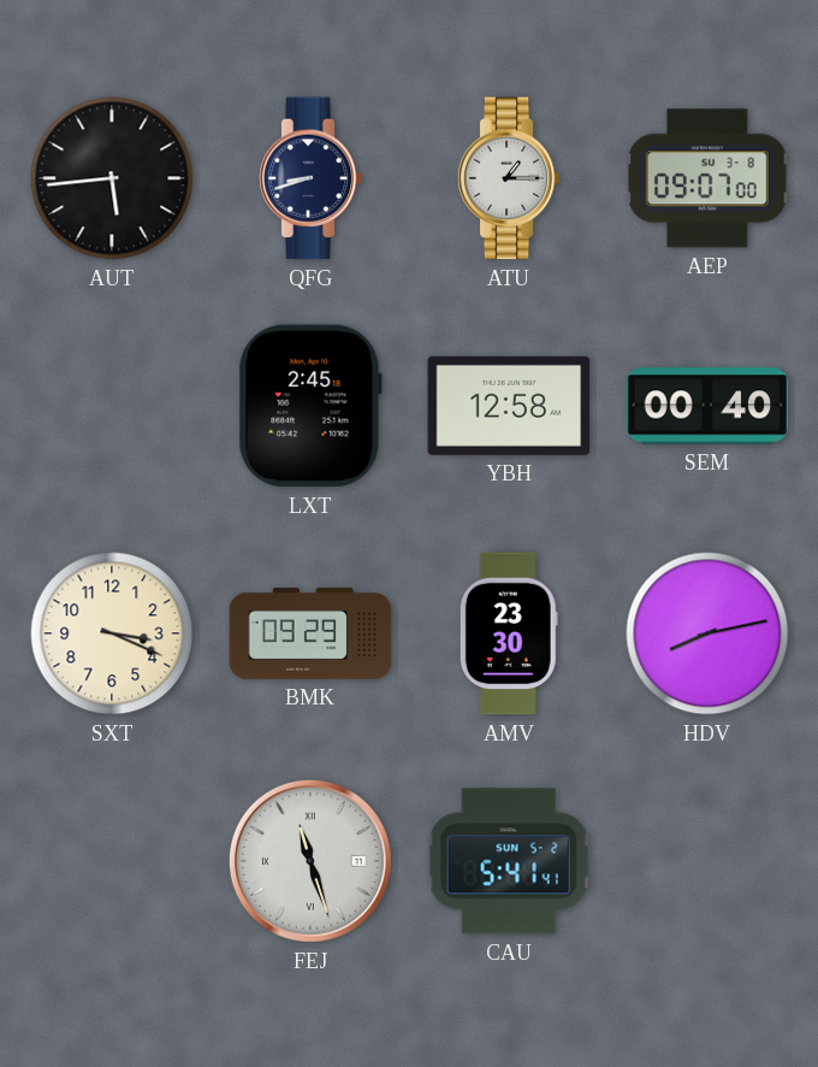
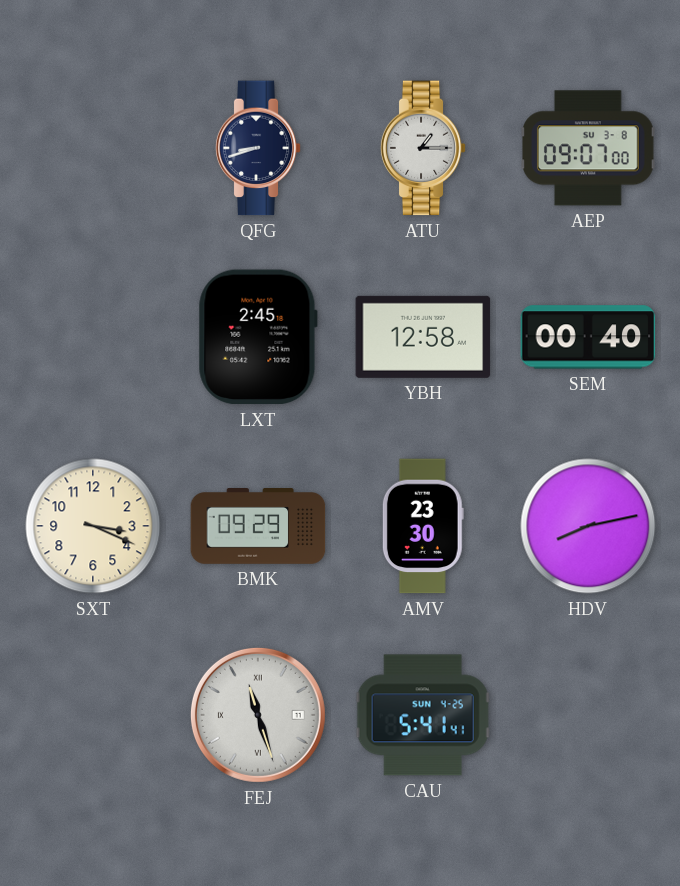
AUT: 5:44 -> none (112, 178)
CAU date: SUN 5-2 -> SUN 4-25 (423, 715)
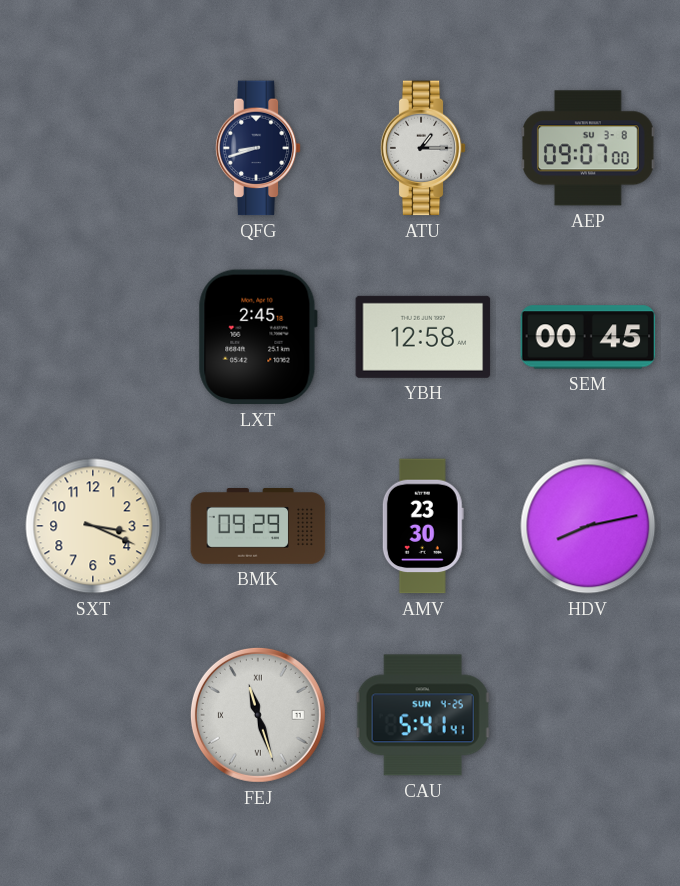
SEM: 00:40 -> 00:45 (588, 337)
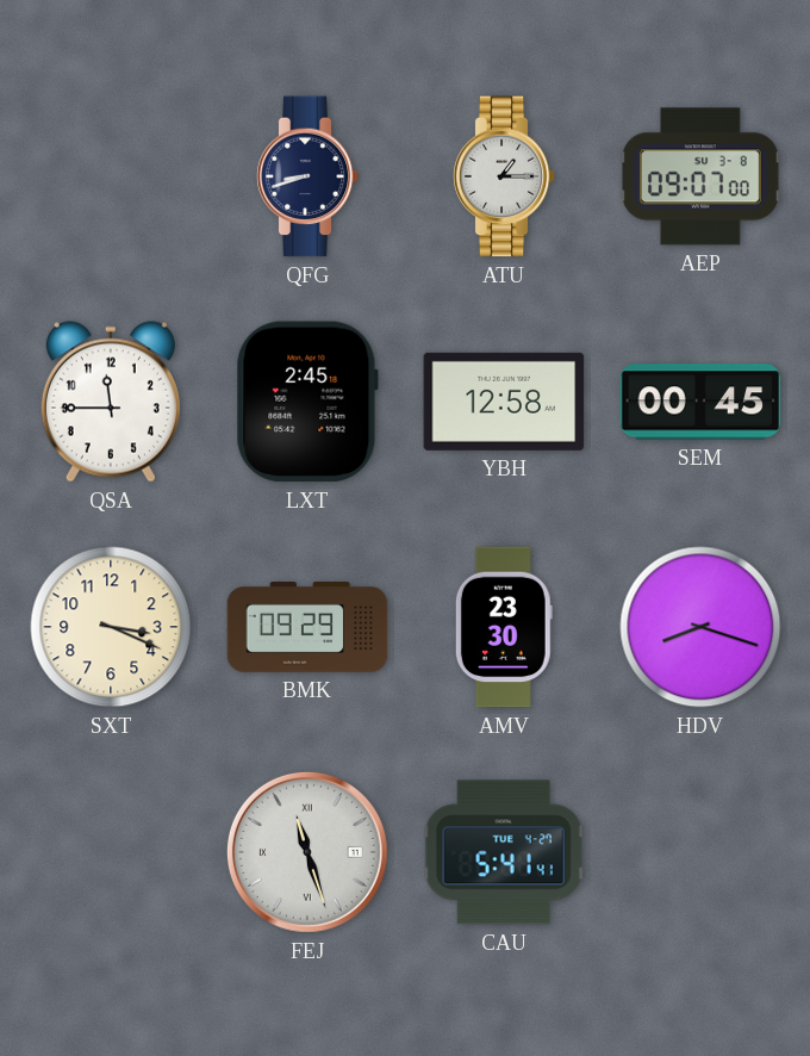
QSA: none -> 11:45 (111, 402)
HDV: 8:13 -> 8:18 (700, 627)
CAU date: SUN 4-25 -> TUE 4-27 (504, 852)
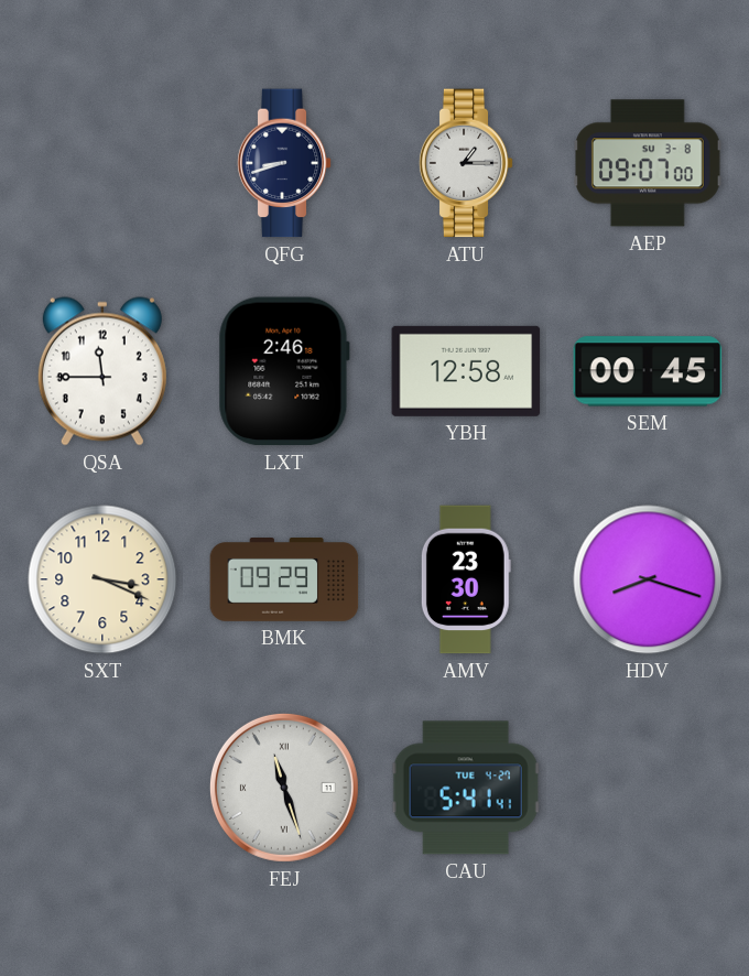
LXT: 2:45 -> 2:46 (284, 371)
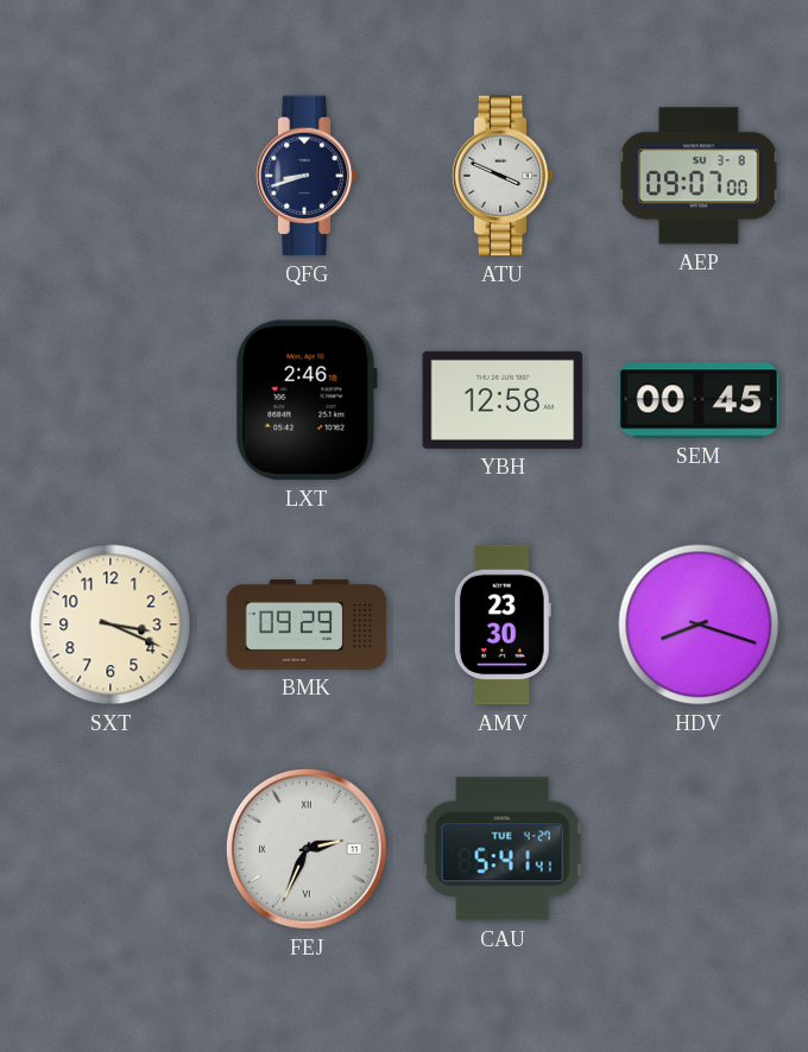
ATU: 1:15 -> 3:49 (503, 176)
QSA: 11:45 -> none (102, 371)
FEJ: 11:27 -> 2:34 (307, 849)
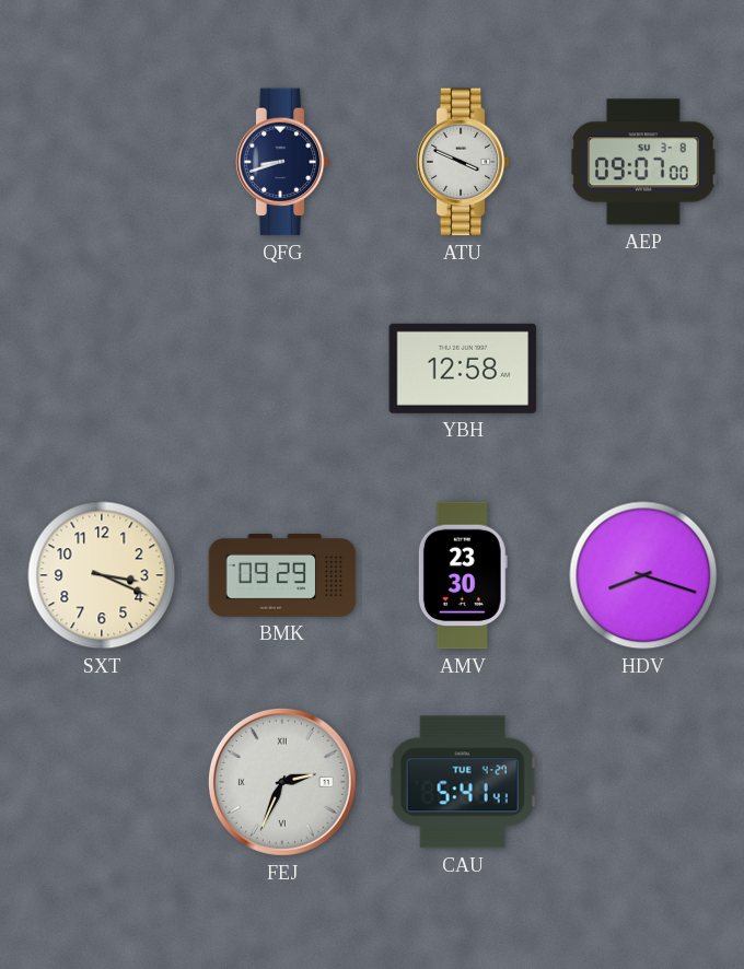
LXT: 2:46 -> none (307, 400)
SEM: 00:45 -> none (699, 400)
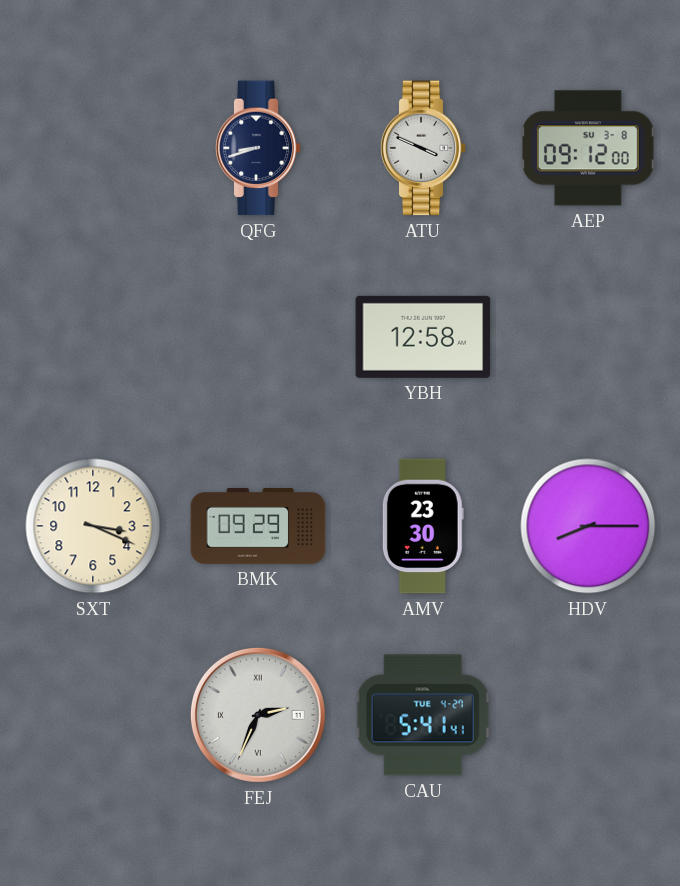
AEP: 09:07 -> 09:12 (589, 148)
HDV: 8:18 -> 8:15 (588, 526)
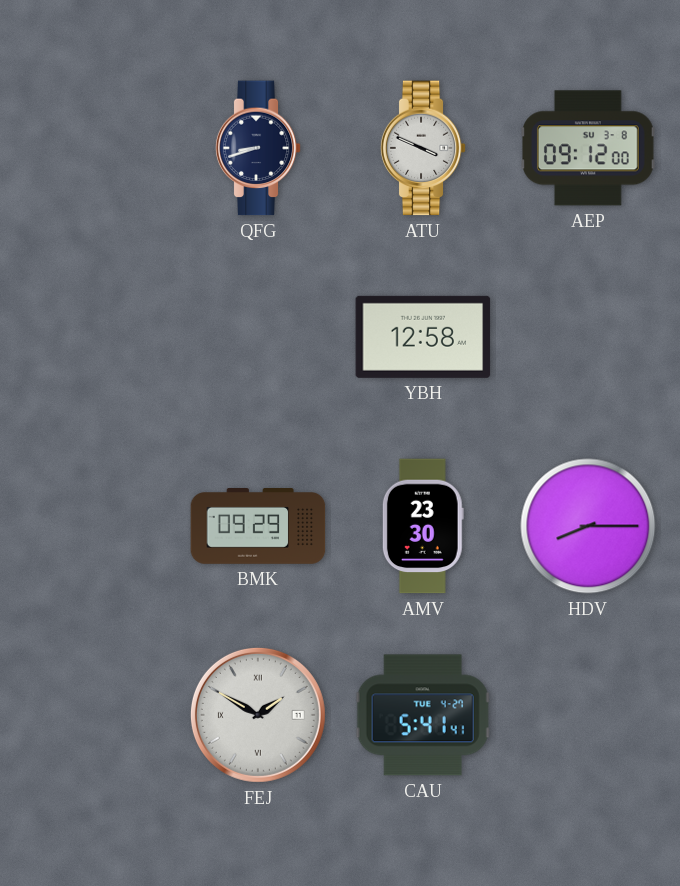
SXT: 3:19 -> none (93, 526)
FEJ: 2:34 -> 1:50 (258, 715)
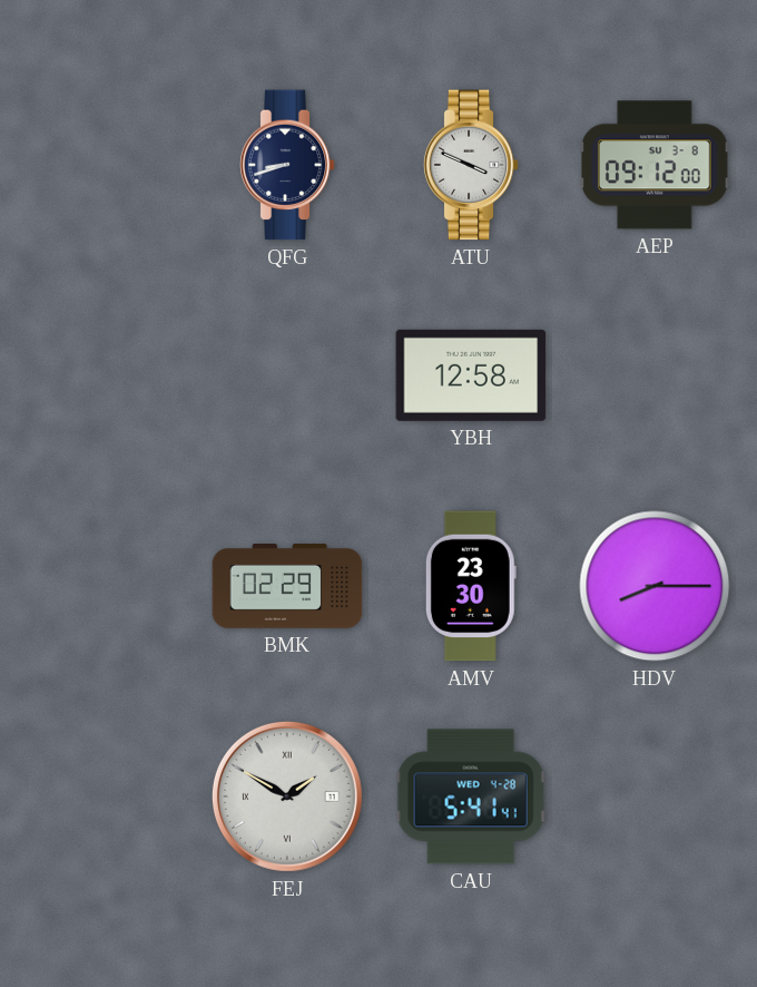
BMK: 09:29 -> 02:29 (287, 587)
CAU date: TUE 4-27 -> WED 4-28 (471, 797)
